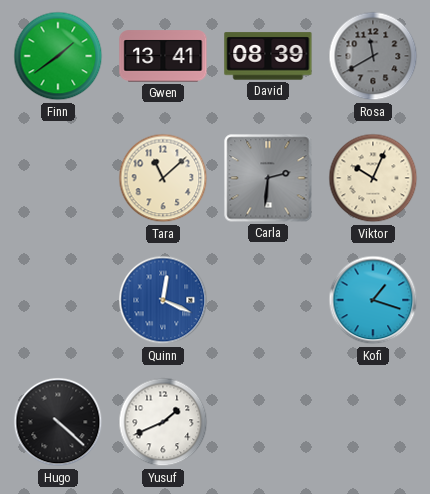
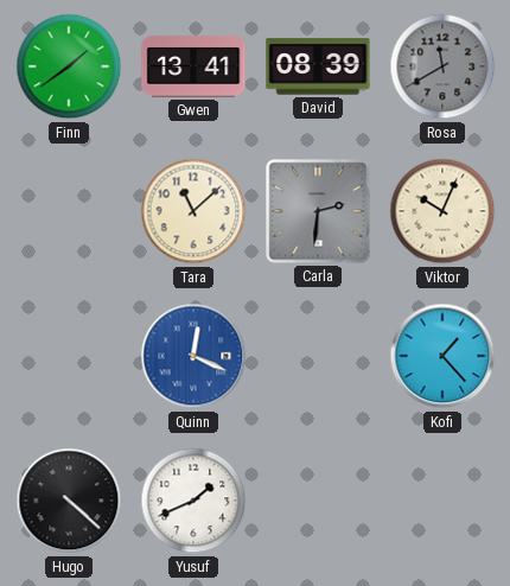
Kofi: 1:18 -> 1:23 (442, 356)
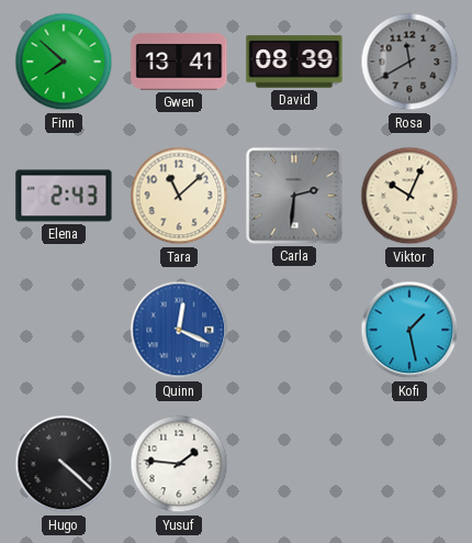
Finn: 1:39 -> 7:52 (64, 62)
Elena: none -> 2:43 (64, 196)
Kofi: 1:23 -> 1:28 (409, 330)
Yusuf: 1:41 -> 1:46 (179, 464)
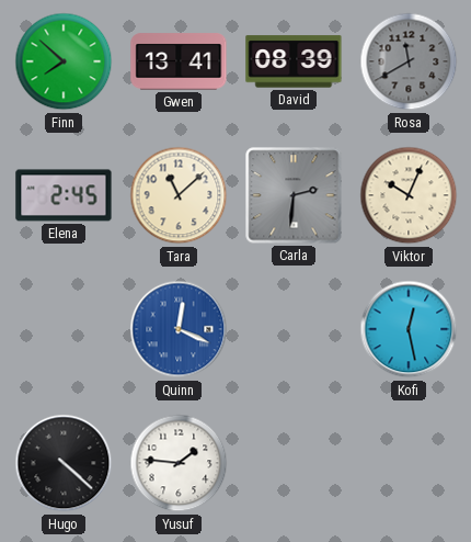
Elena: 2:43 -> 2:45 (64, 195)
Kofi: 1:28 -> 12:28 (409, 329)
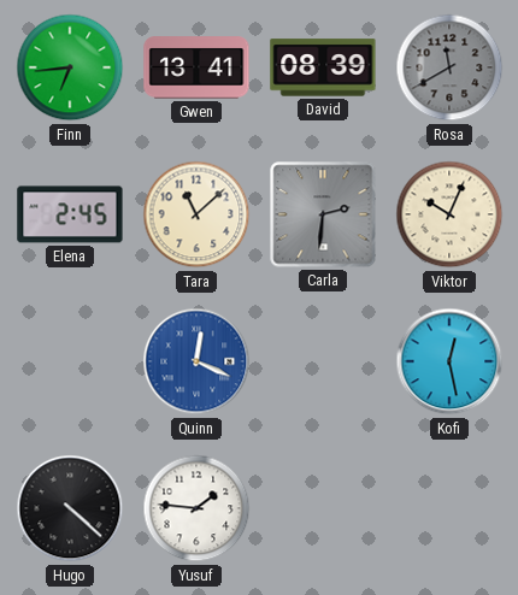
Finn: 7:52 -> 6:44 (70, 67)
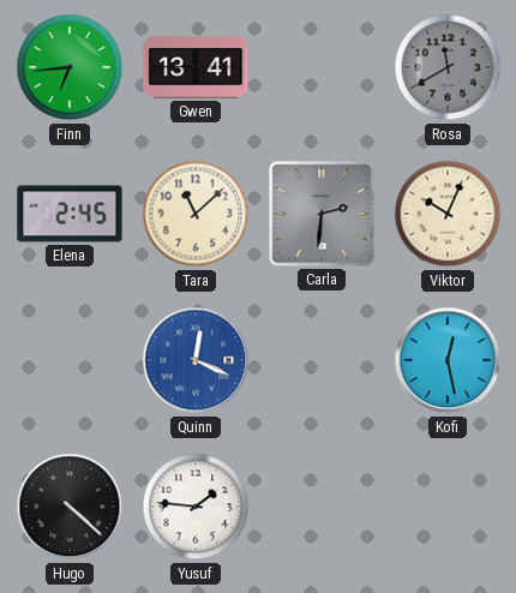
David: 08:39 -> none (323, 67)
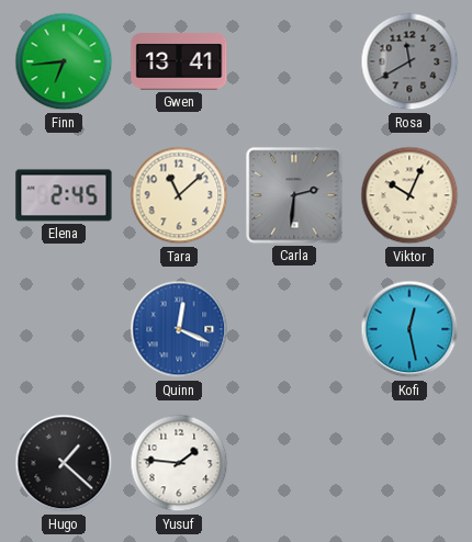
Hugo: 4:22 -> 1:22 (64, 463)
